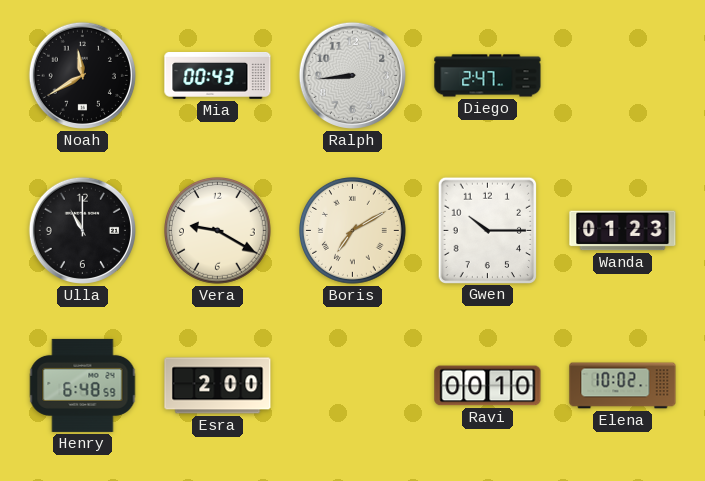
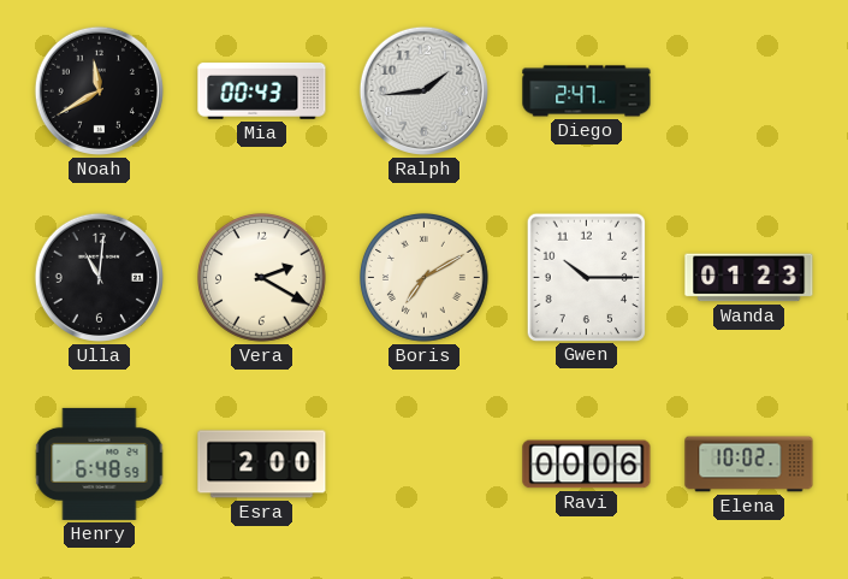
Ralph: 8:44 -> 1:44 (423, 90)
Ulla: 11:00 -> 11:01 (99, 277)
Vera: 9:20 -> 2:20 (262, 278)
Ravi: 00:10 -> 00:06 (587, 465)
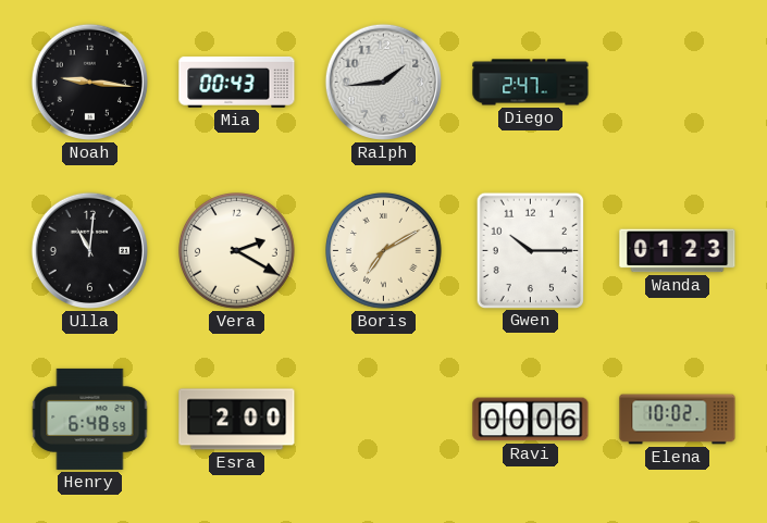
Noah: 11:40 -> 9:16 (89, 82)
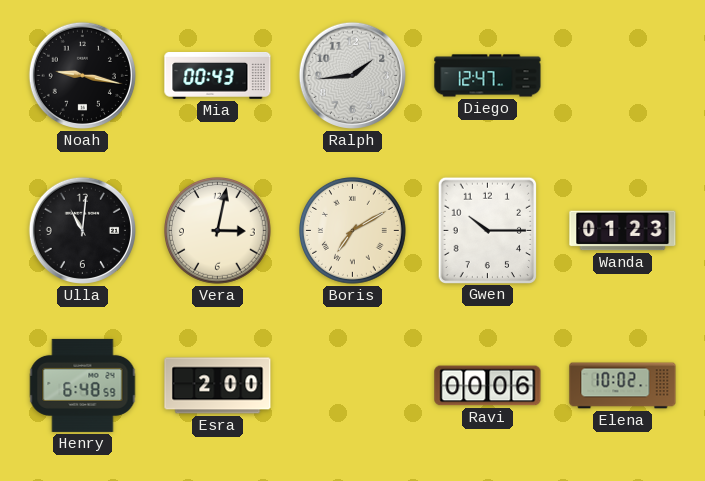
Noah: 9:16 -> 9:17 (82, 75)
Diego: 2:47 -> 12:47 (488, 76)
Vera: 2:20 -> 3:02 (218, 231)
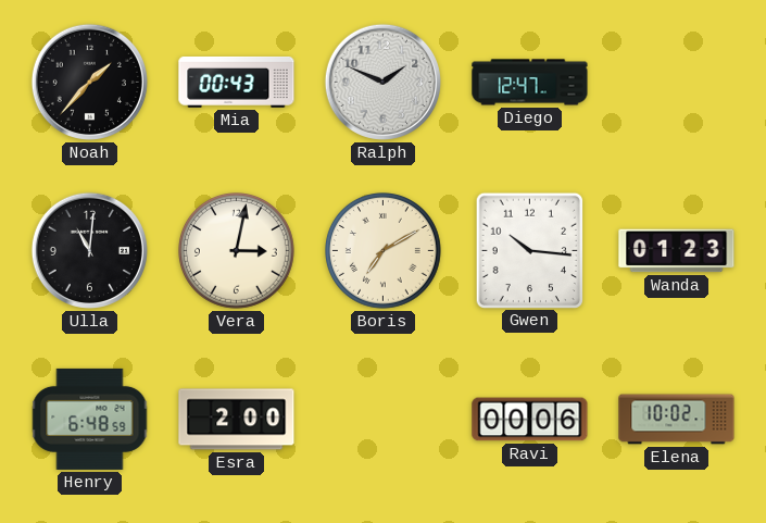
Noah: 9:17 -> 1:37 (89, 82)
Ralph: 1:44 -> 1:49 (382, 82)
Gwen: 10:15 -> 10:16 (529, 250)
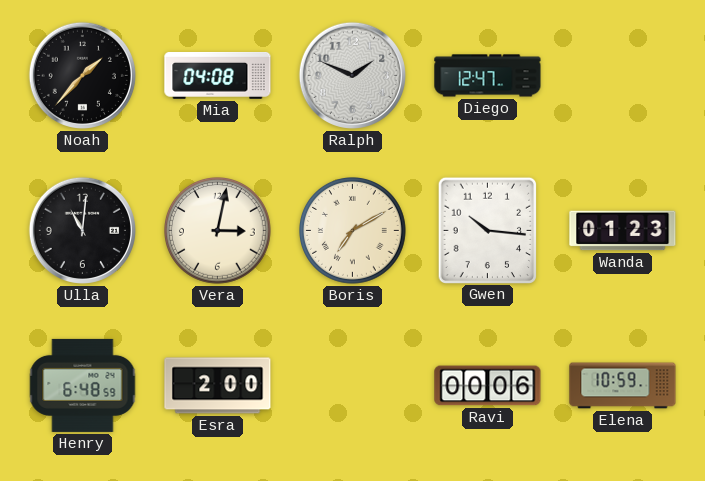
Mia: 00:43 -> 04:08 (218, 75)
Elena: 10:02 -> 10:59 (623, 386)
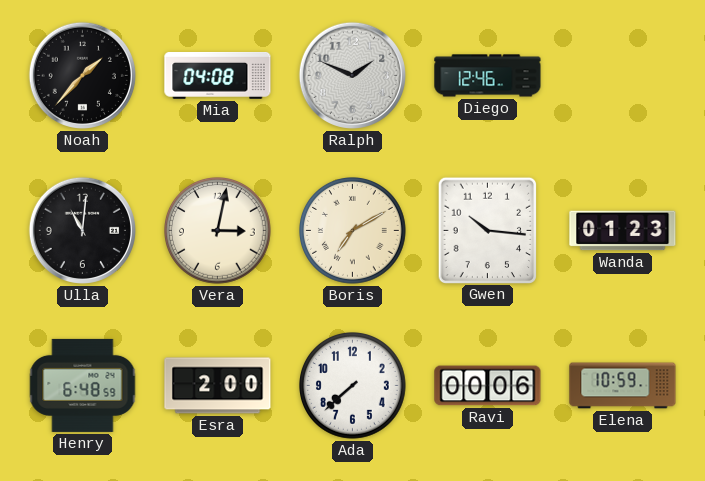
Diego: 12:47 -> 12:46 (488, 76)
Ada: none -> 7:38 (353, 386)
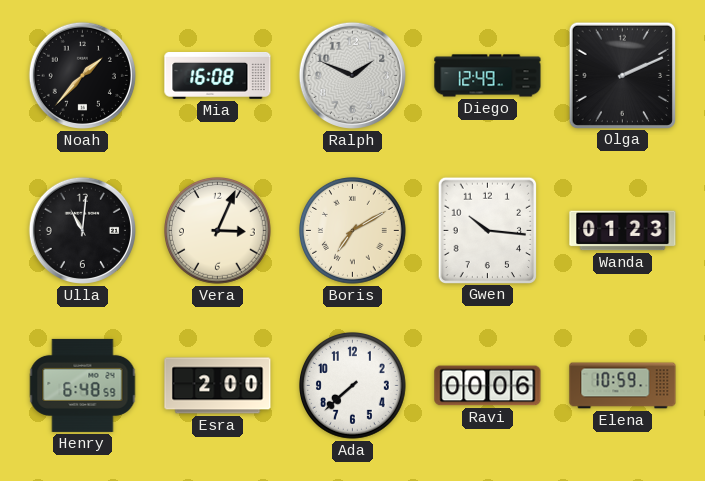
Mia: 04:08 -> 16:08 (218, 75)
Diego: 12:46 -> 12:49 (488, 76)
Olga: none -> 2:11 (622, 75)
Vera: 3:02 -> 3:04 (218, 231)
